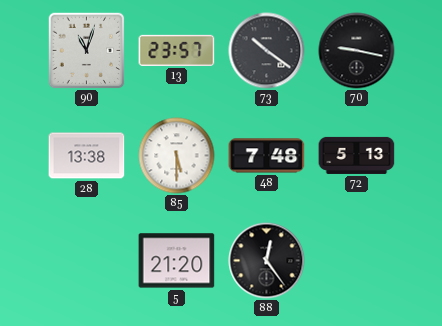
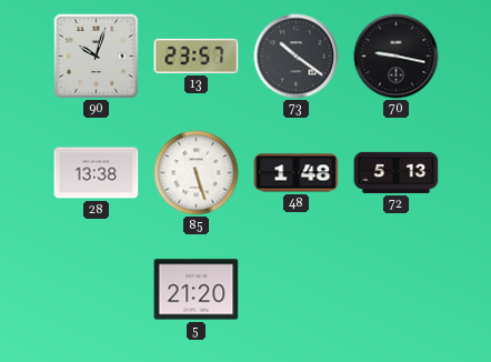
90: 11:03 -> 10:03 (96, 56)
85: 5:30 -> 5:27 (197, 173)
48: 7:48 -> 1:48 (297, 173)
88: 12:24 -> none (267, 261)
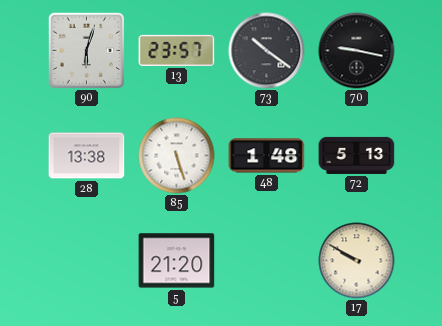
90: 10:03 -> 6:03 (86, 50)
17: none -> 9:50 (357, 261)
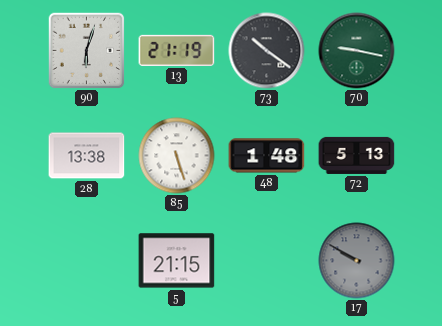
13: 23:57 -> 21:19 (177, 50)
70 dial: black -> green (357, 51)
5: 21:20 -> 21:15 (177, 261)
17 dial: cream -> grey (357, 261)
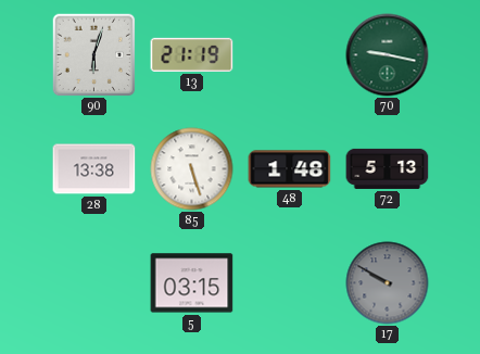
73: 10:21 -> none (267, 51)
5: 21:15 -> 03:15 (192, 283)
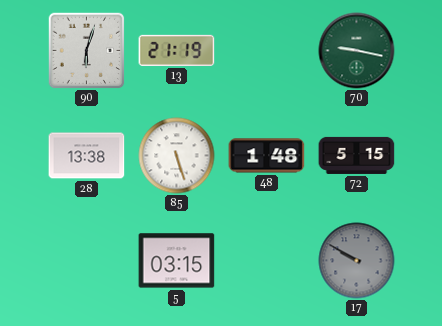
72: 5:13 -> 5:15 (357, 155)
